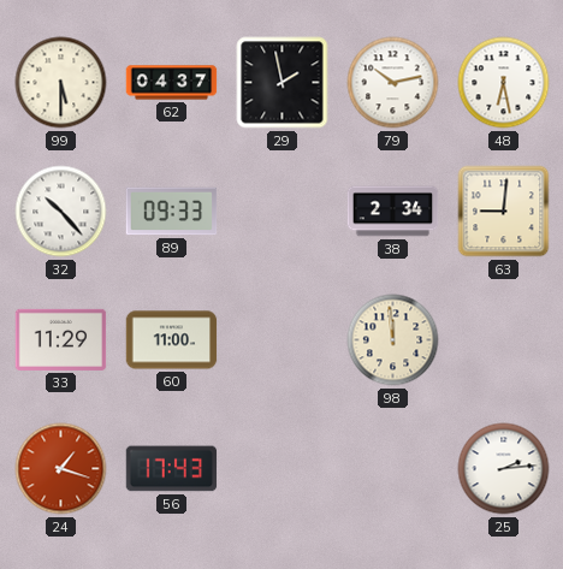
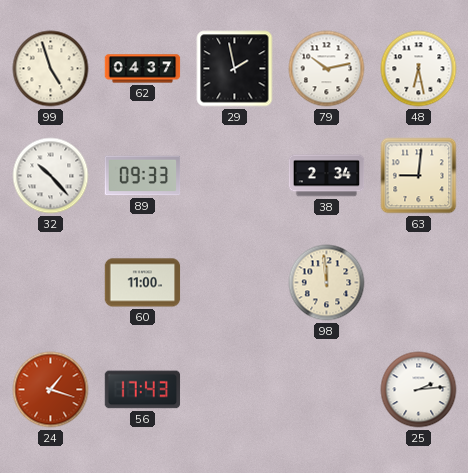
99: 5:30 -> 4:57 (51, 69)
33: 11:29 -> none (61, 339)
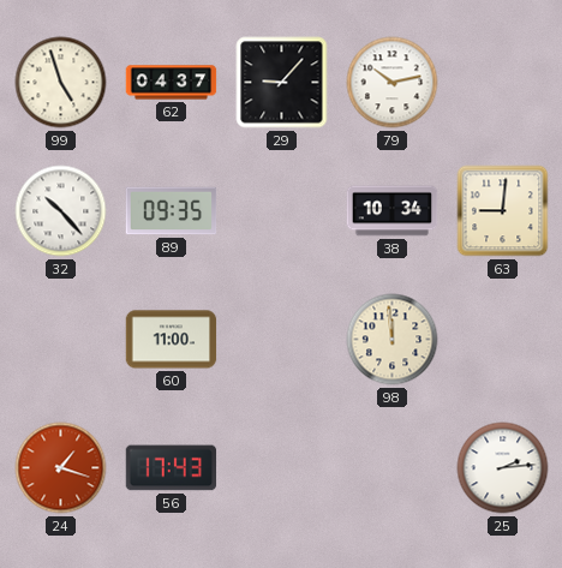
29: 1:58 -> 9:07 (282, 83)
48: 6:28 -> none (419, 69)
89: 09:33 -> 09:35 (172, 211)
38: 2:34 -> 10:34 (393, 211)
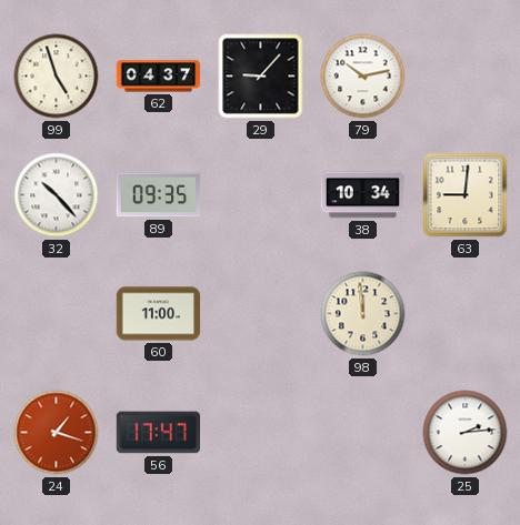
56: 17:43 -> 17:47 (159, 433)
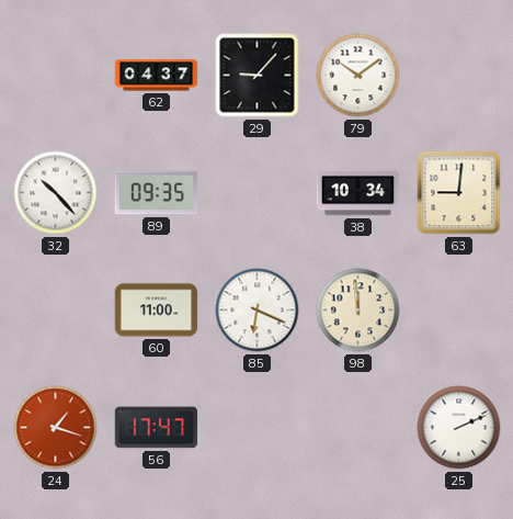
99: 4:57 -> none (57, 77)
79: 10:13 -> 10:09 (358, 76)
85: none -> 6:19 (258, 311)
25: 2:14 -> 2:11 (459, 428)
